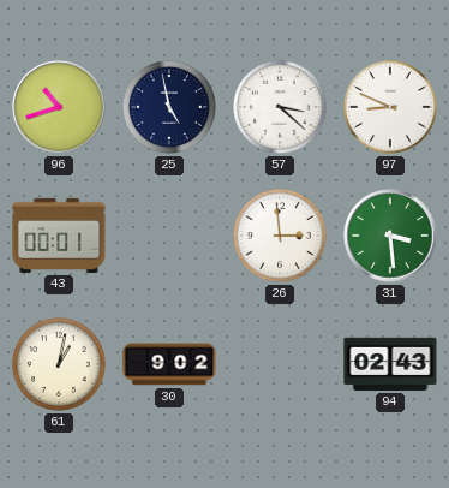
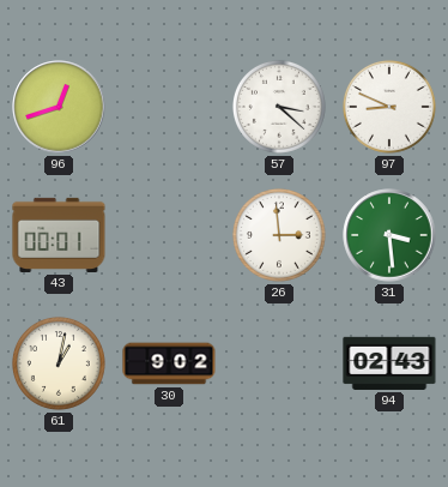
96: 10:42 -> 12:42 (59, 107)
25: 4:58 -> none (169, 107)
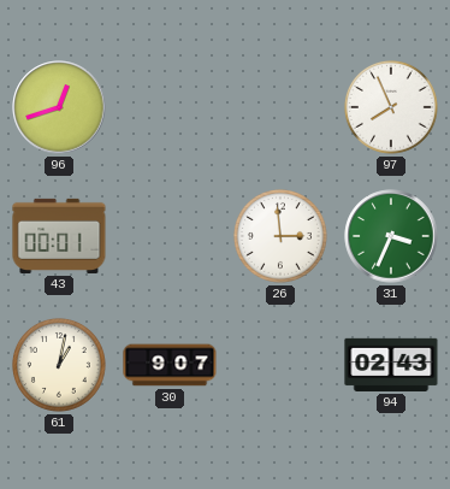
57: 3:22 -> none (279, 107)
97: 8:49 -> 7:56 (391, 107)
31: 3:29 -> 3:34 (391, 236)
30: 9:02 -> 9:07 (170, 365)
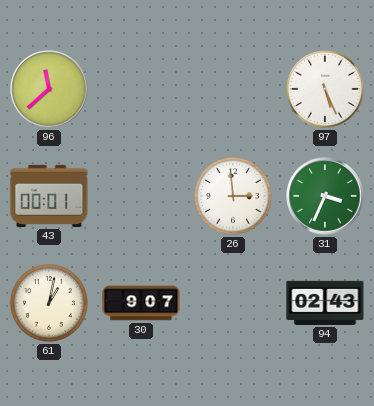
96: 12:42 -> 11:38 (49, 89)
97: 7:56 -> 5:26 (325, 89)
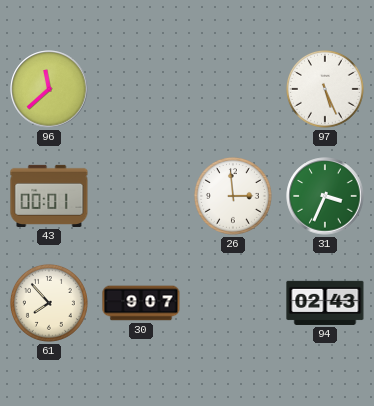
61: 1:02 -> 7:53 (49, 303)
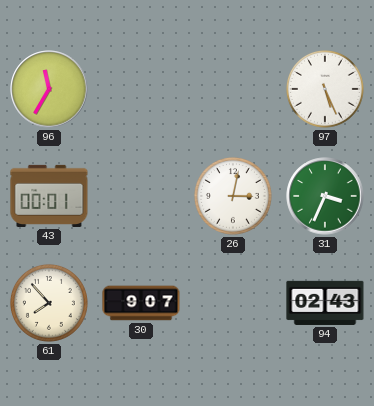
96: 11:38 -> 11:35 (49, 89)
26: 2:59 -> 3:02 (233, 196)
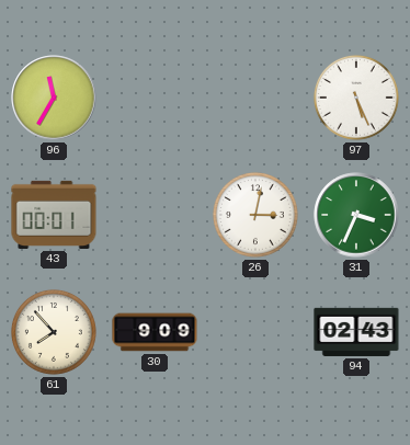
30: 9:07 -> 9:09 (155, 332)
